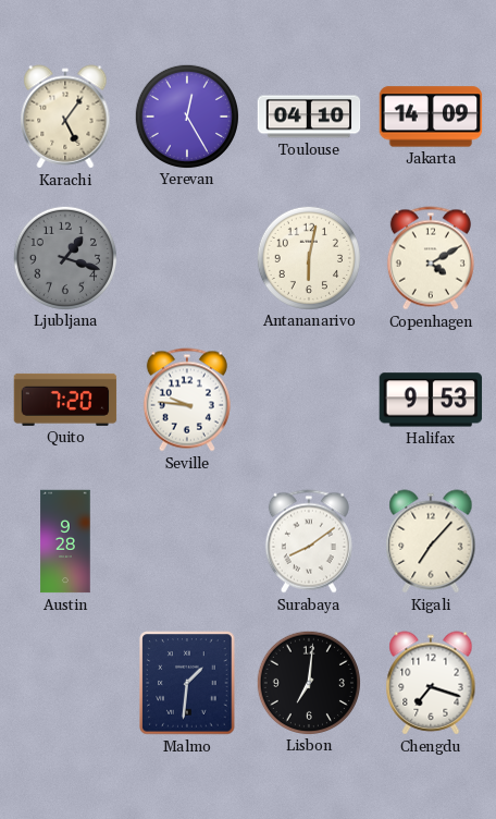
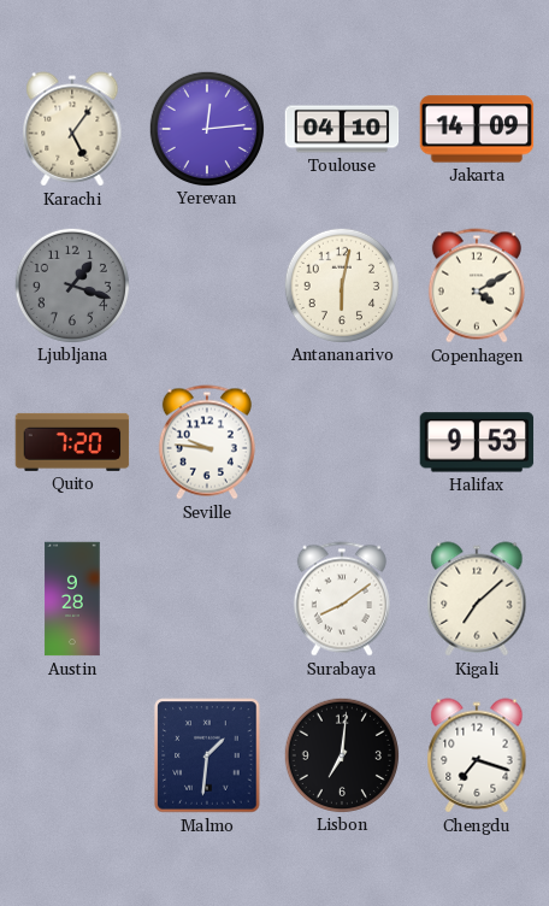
Yerevan: 12:25 -> 12:14 (206, 128)
Kigali: 7:07 -> 7:08 (477, 599)
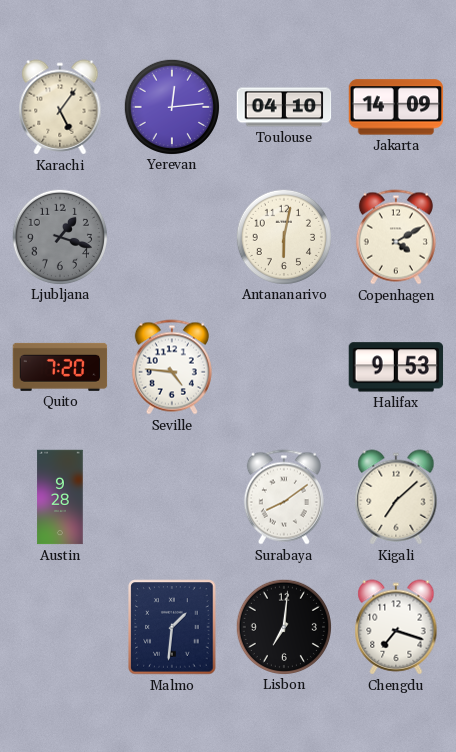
Seville: 9:46 -> 4:46 (172, 367)
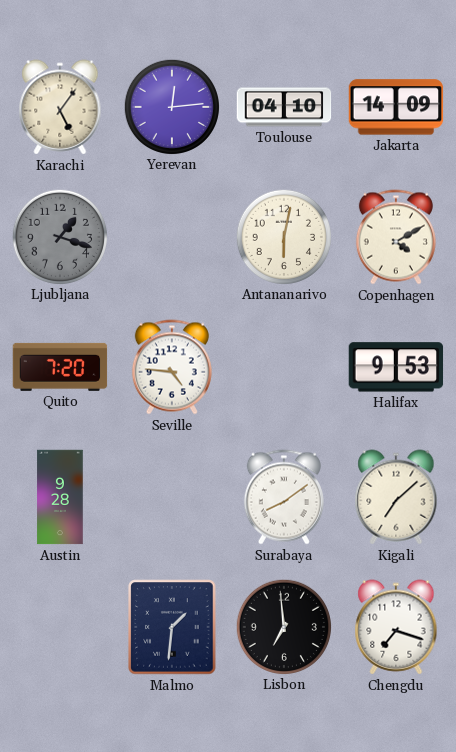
Lisbon: 7:01 -> 6:59 (283, 626)
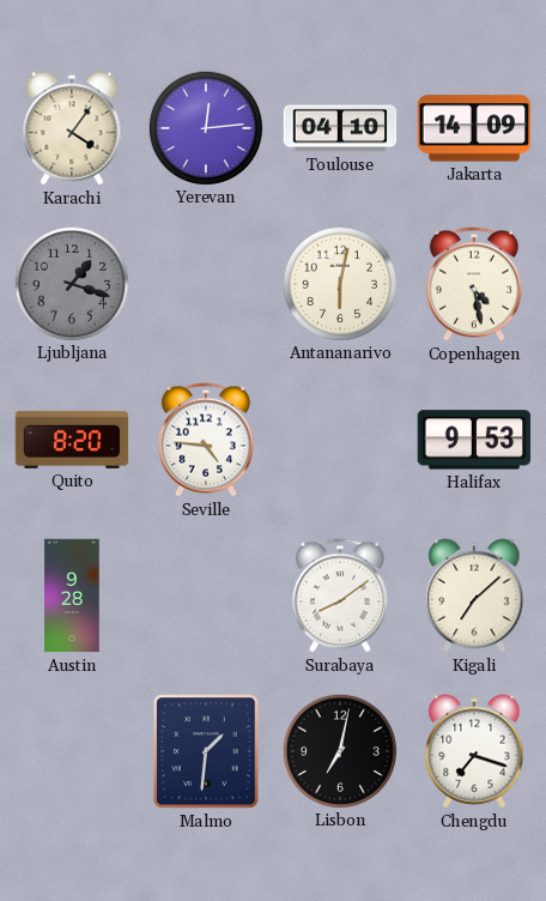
Karachi: 5:06 -> 4:06 (72, 128)
Copenhagen: 4:10 -> 4:28 (474, 284)
Quito: 7:20 -> 8:20 (72, 440)
Lisbon: 6:59 -> 7:02 (339, 750)
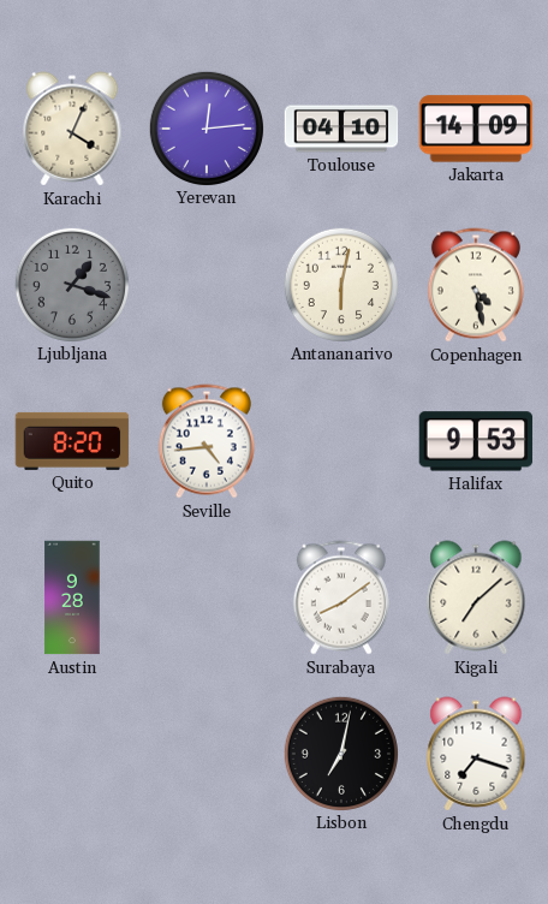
Karachi: 4:06 -> 4:04 (72, 129)
Seville: 4:46 -> 4:44 (207, 441)
Malmo: 1:31 -> none (206, 751)
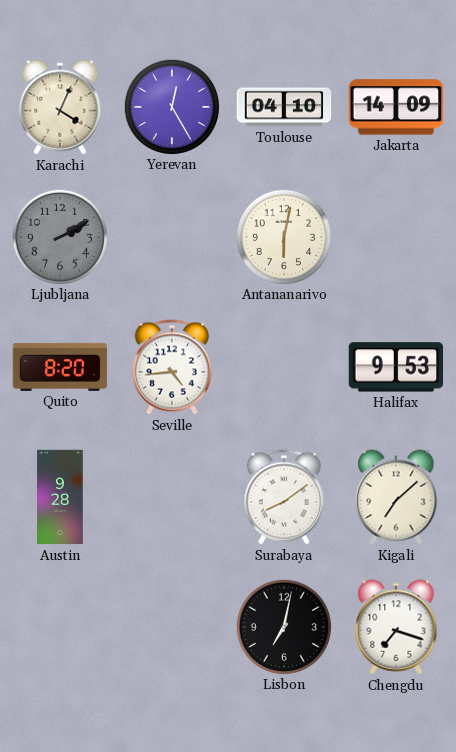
Yerevan: 12:14 -> 12:25 (171, 106)
Ljubljana: 1:18 -> 2:10 (59, 236)
Copenhagen: 4:28 -> none (476, 285)
